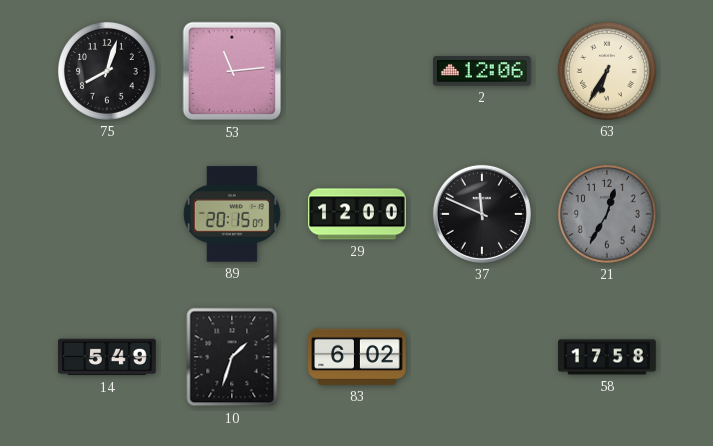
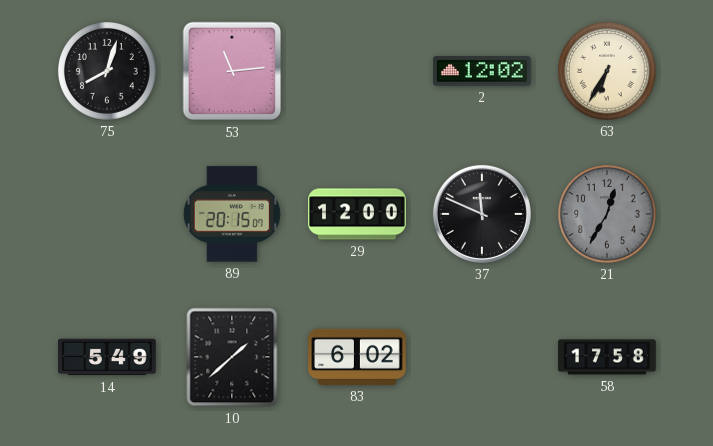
2: 12:06 -> 12:02 (483, 71)
10: 1:33 -> 1:38 (232, 357)
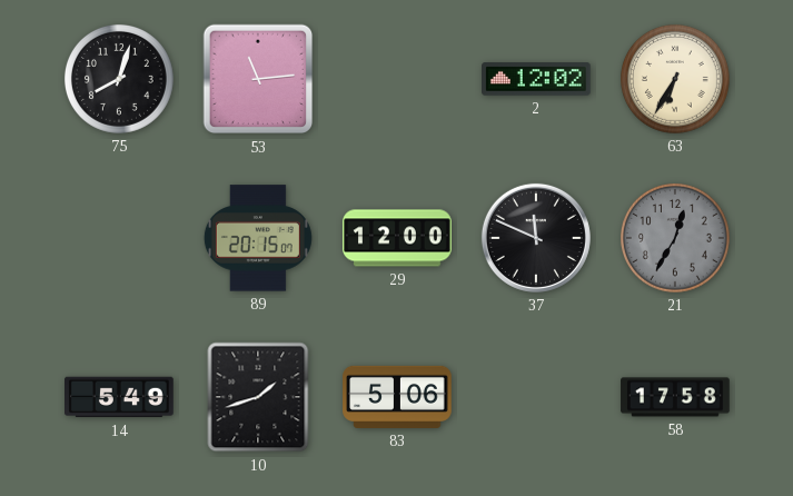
10: 1:38 -> 1:42 (258, 397)
83: 6:02 -> 5:06 (397, 397)
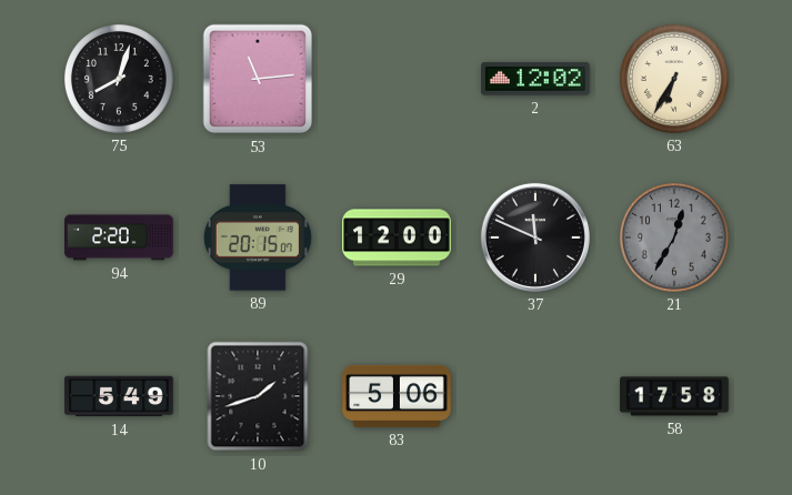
94: none -> 2:20 (119, 238)
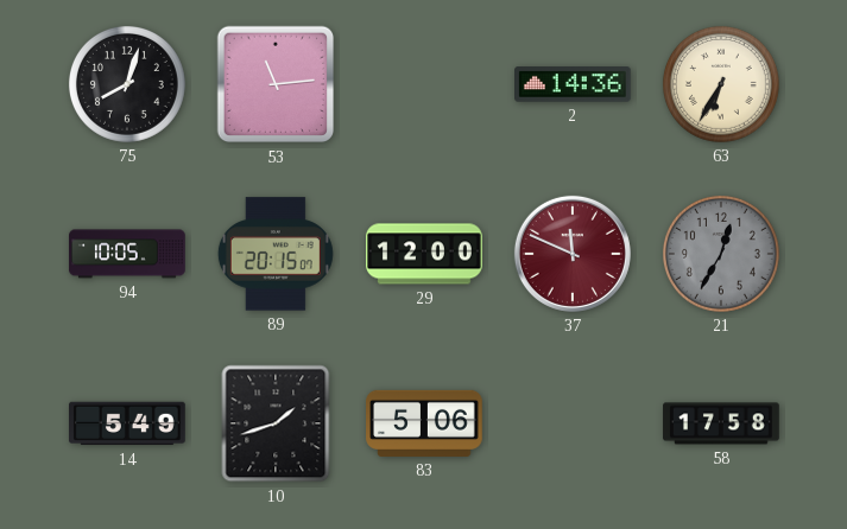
2: 12:02 -> 14:36 (574, 84)
94: 2:20 -> 10:05 (127, 254)
37 dial: black -> burgundy (573, 254)
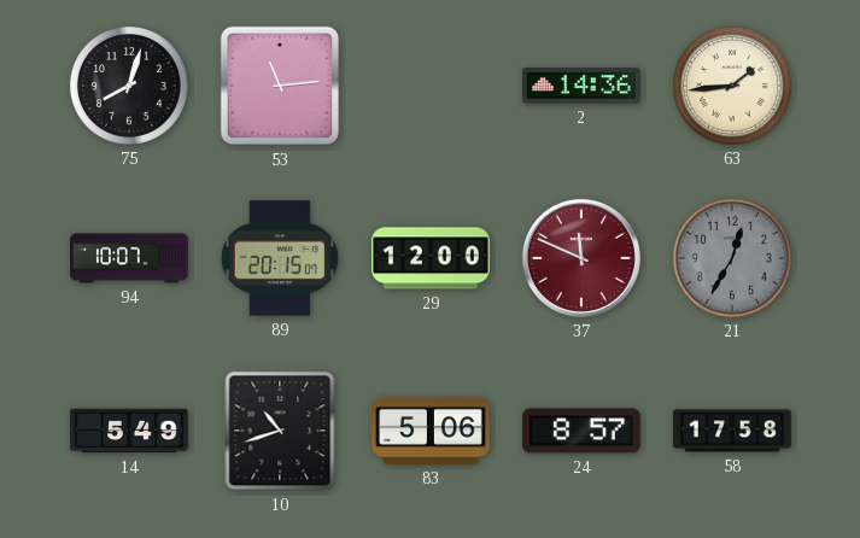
63: 6:35 -> 1:44 (732, 86)
94: 10:05 -> 10:07 (129, 258)
10: 1:42 -> 10:42 (280, 431)
24: none -> 8:57 (583, 431)
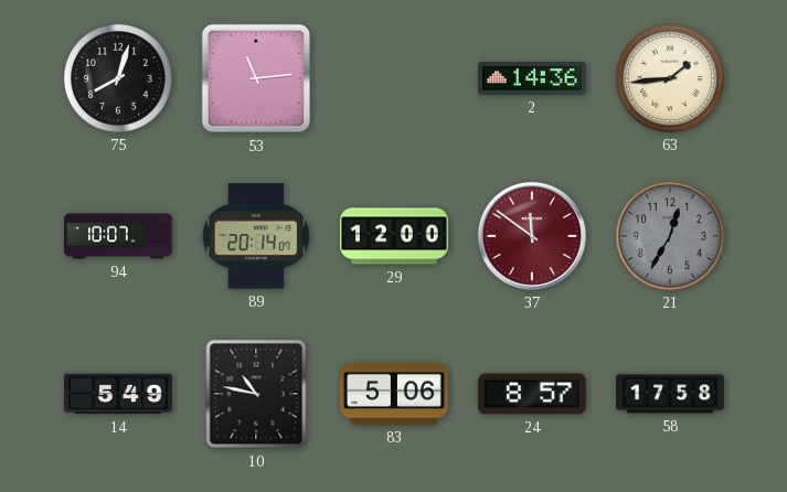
89: 20:15 -> 20:14 (256, 236)
37: 11:49 -> 11:51 (532, 236)
10: 10:42 -> 10:47 (256, 394)
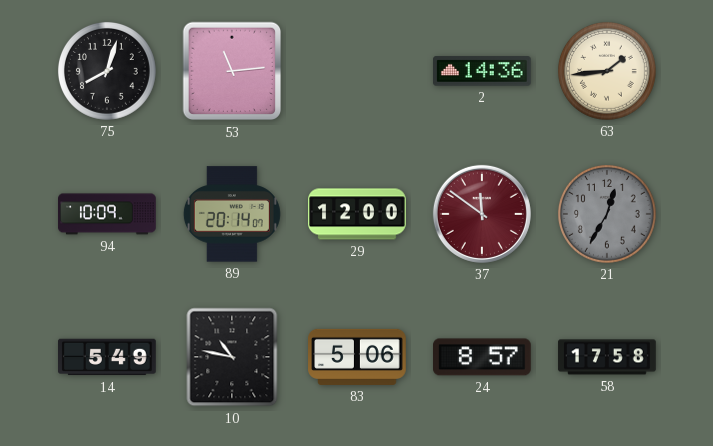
94: 10:07 -> 10:09 (107, 214)
